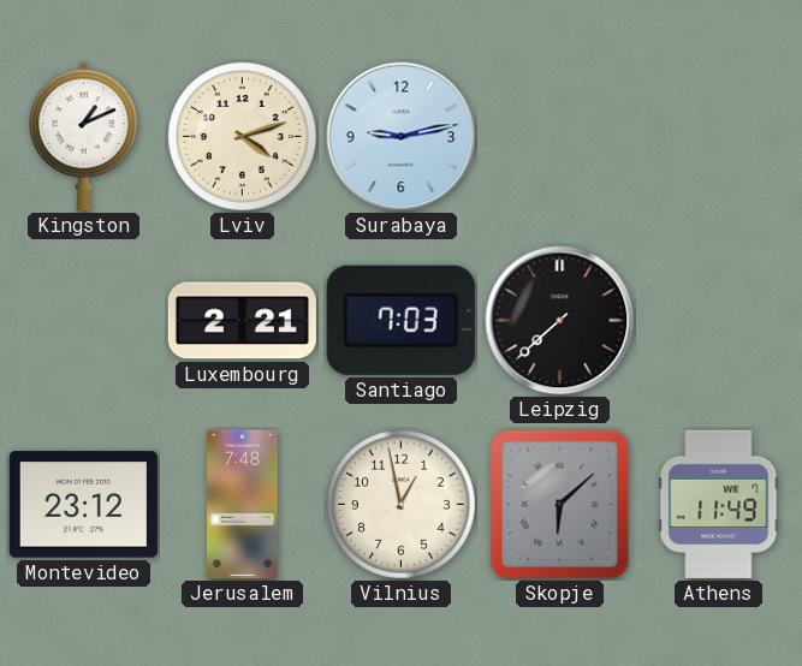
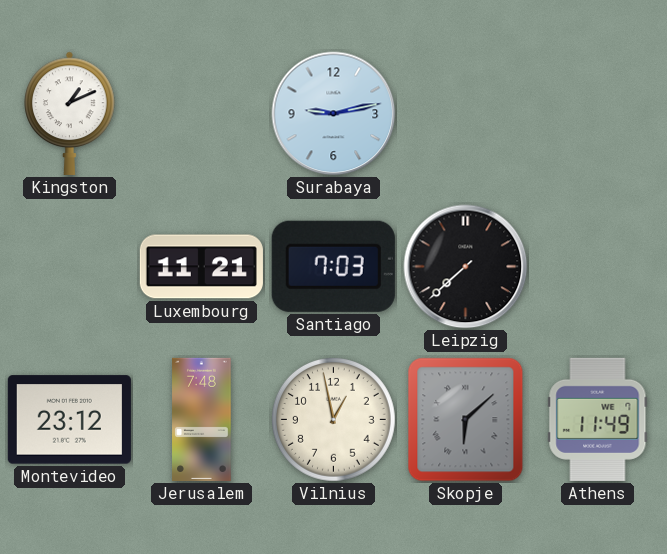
Lviv: 4:12 -> none (242, 136)
Luxembourg: 2:21 -> 11:21 (201, 267)
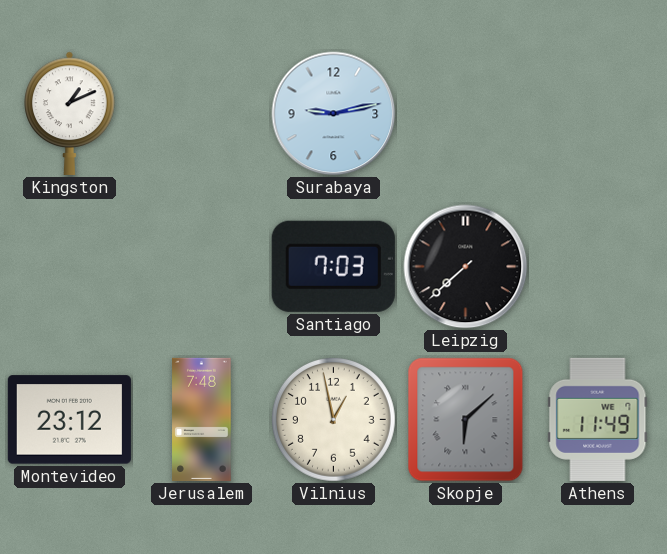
Luxembourg: 11:21 -> none (201, 267)
